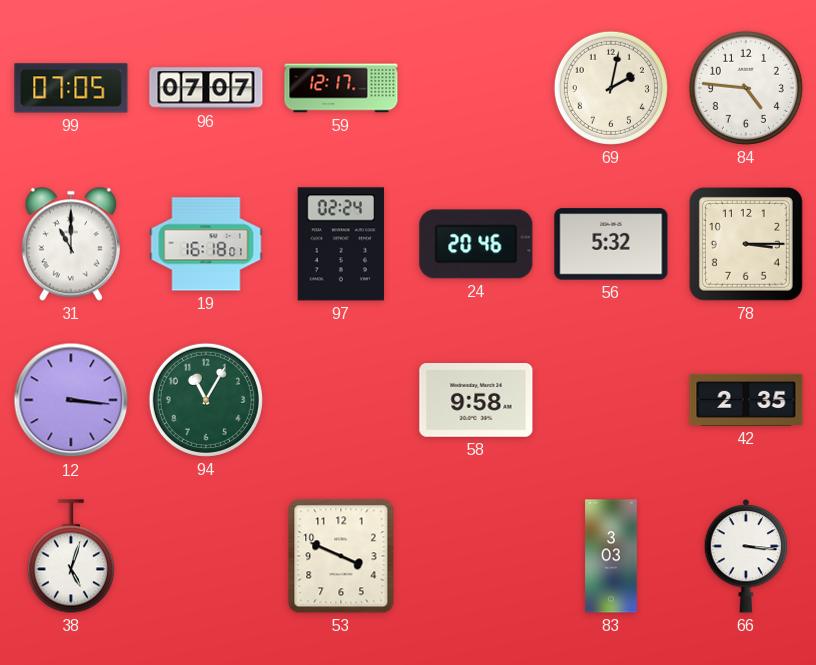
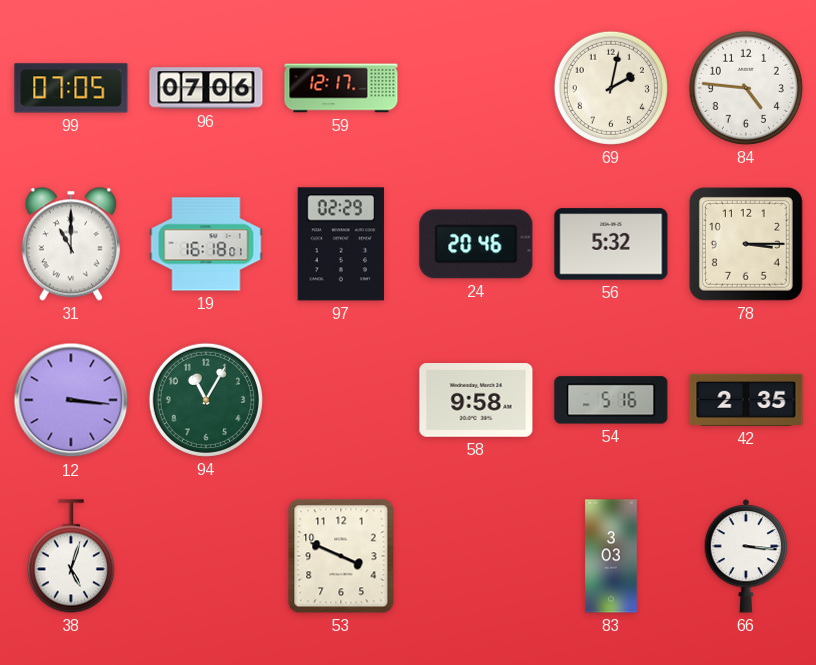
96: 07:07 -> 07:06 (206, 88)
97: 02:24 -> 02:29 (341, 244)
54: none -> 5:16 (611, 400)
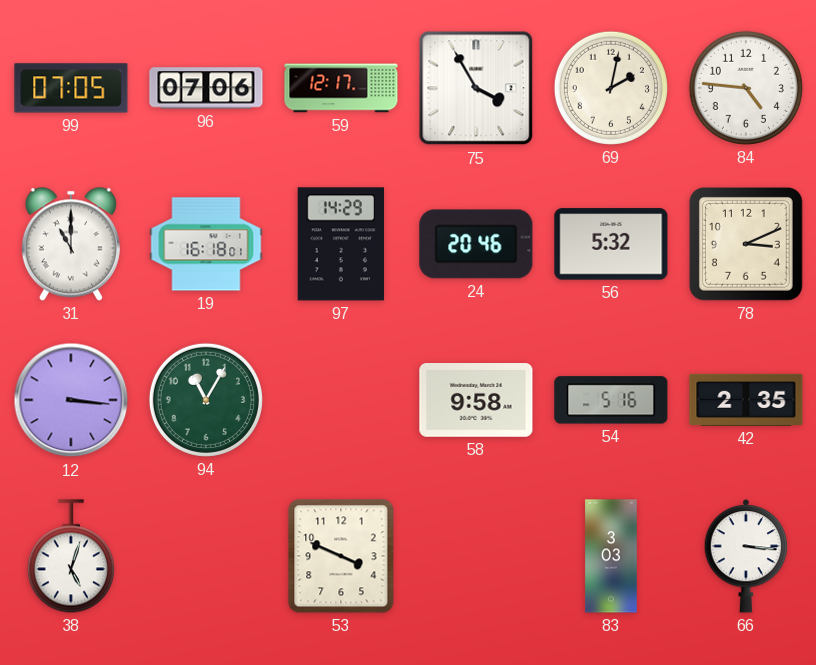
75: none -> 3:55 (476, 88)
97: 02:29 -> 14:29 (341, 244)
78: 3:15 -> 3:11 (746, 244)
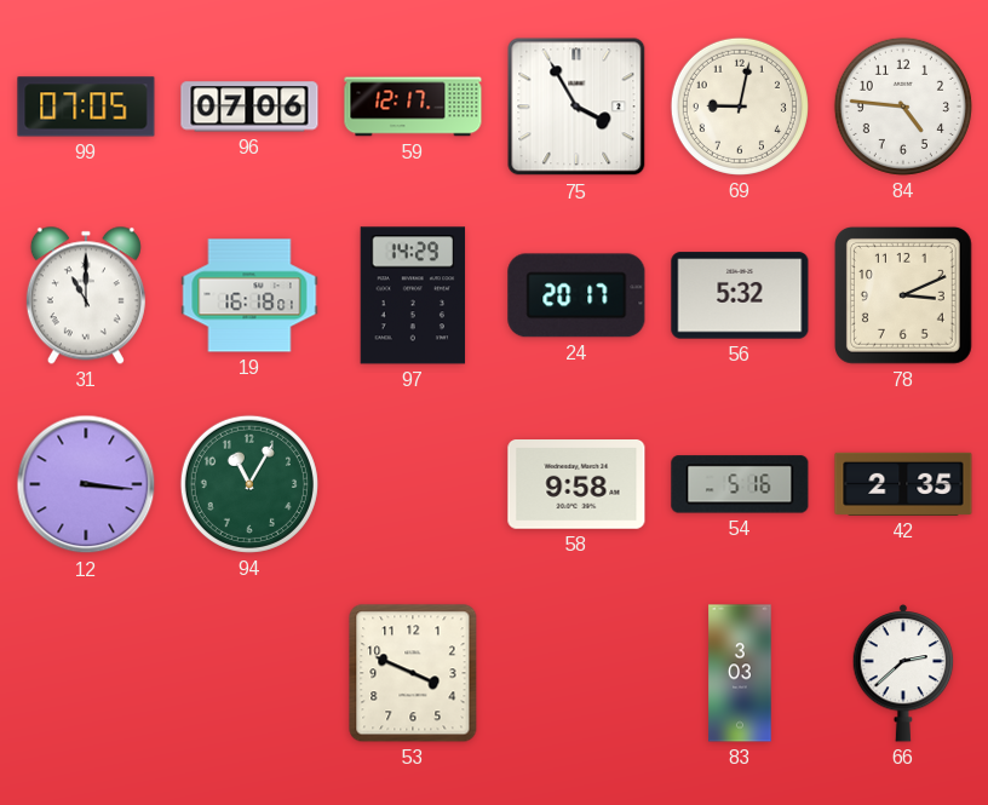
69: 2:02 -> 9:02 (740, 107)
24: 20:46 -> 20:17 (576, 295)
38: 5:03 -> none (71, 556)
66: 3:16 -> 2:38 (903, 674)
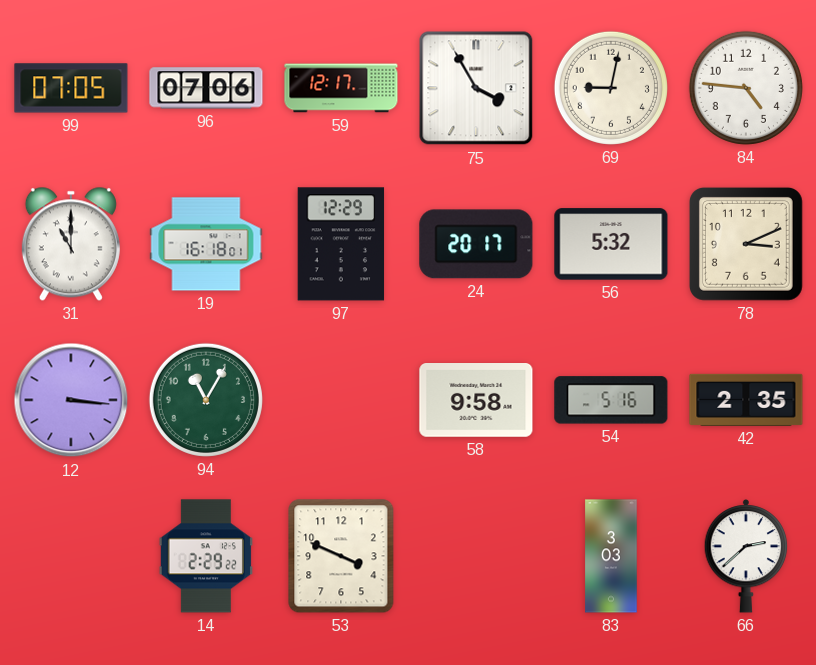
97: 14:29 -> 12:29 (341, 244)
14: none -> 2:29 (206, 556)
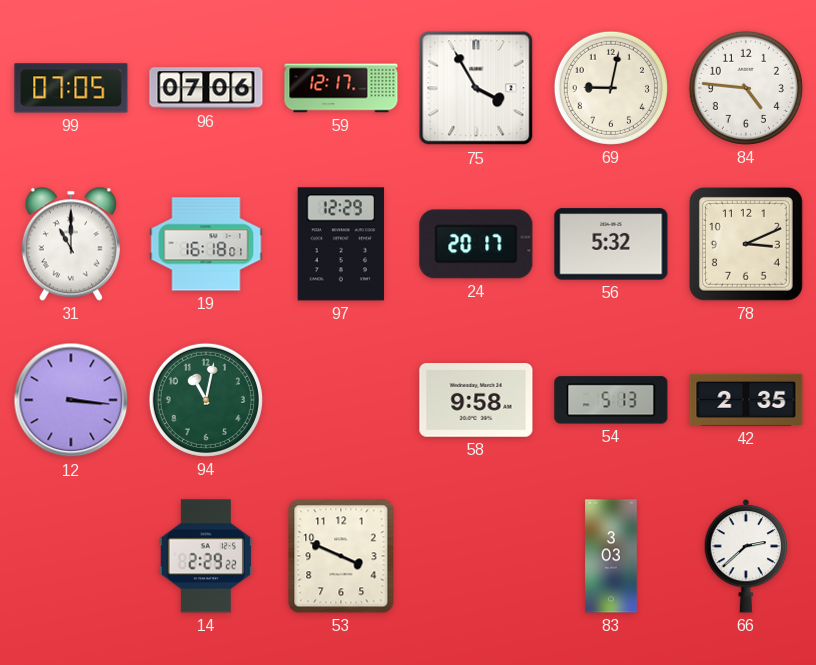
94: 11:05 -> 11:02 (206, 400)
54: 5:16 -> 5:13 (611, 400)
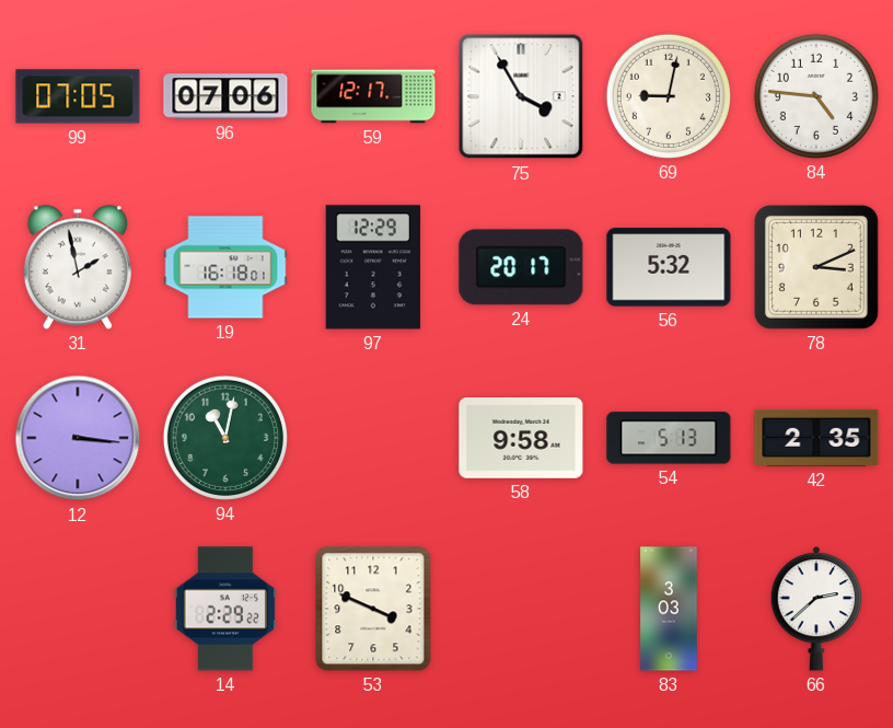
31: 11:00 -> 1:58 (78, 267)
